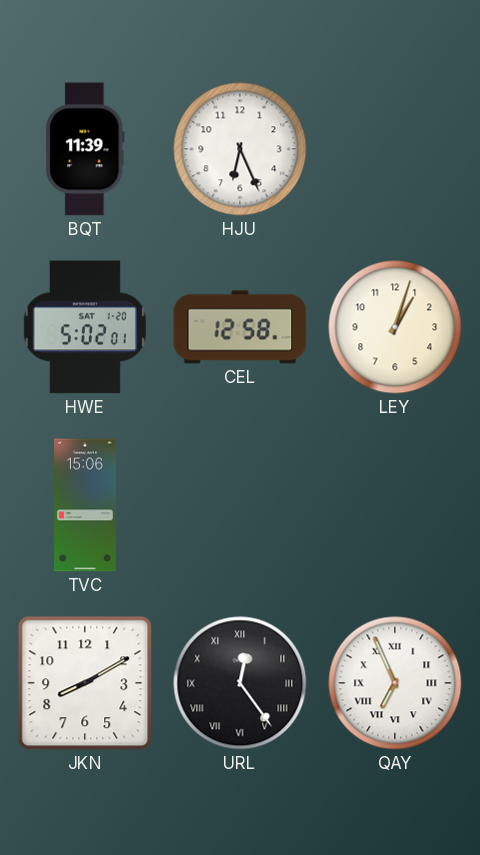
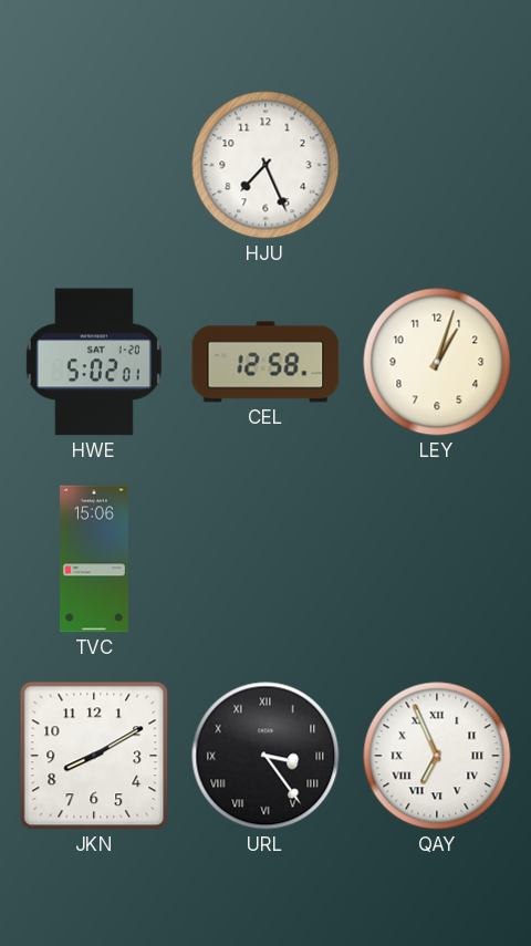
BQT: 11:39 -> none (85, 149)
HJU: 6:26 -> 7:26 (265, 165)
URL: 12:24 -> 3:24 (265, 756)
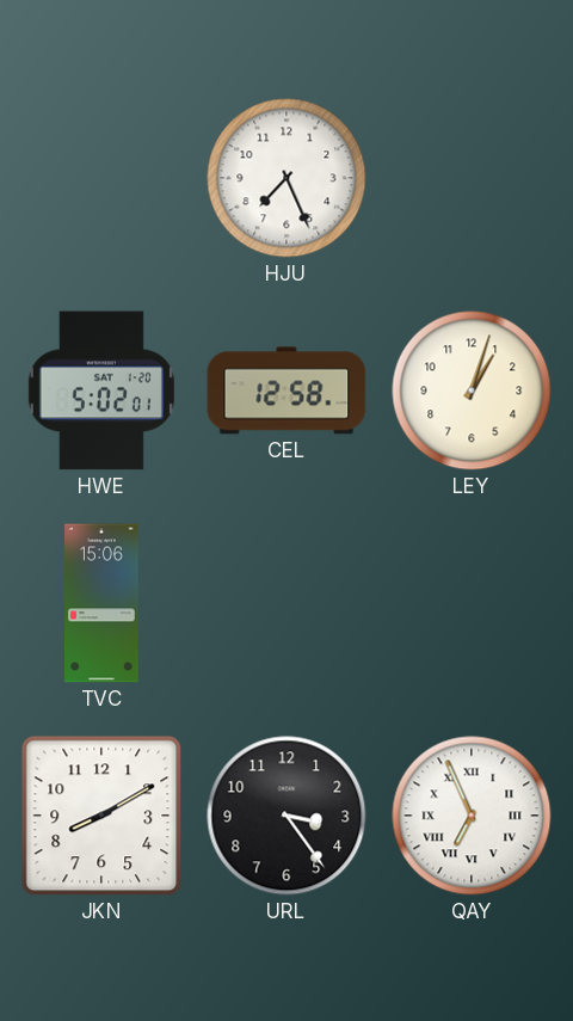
URL numerals: Roman -> Arabic (286, 816)
